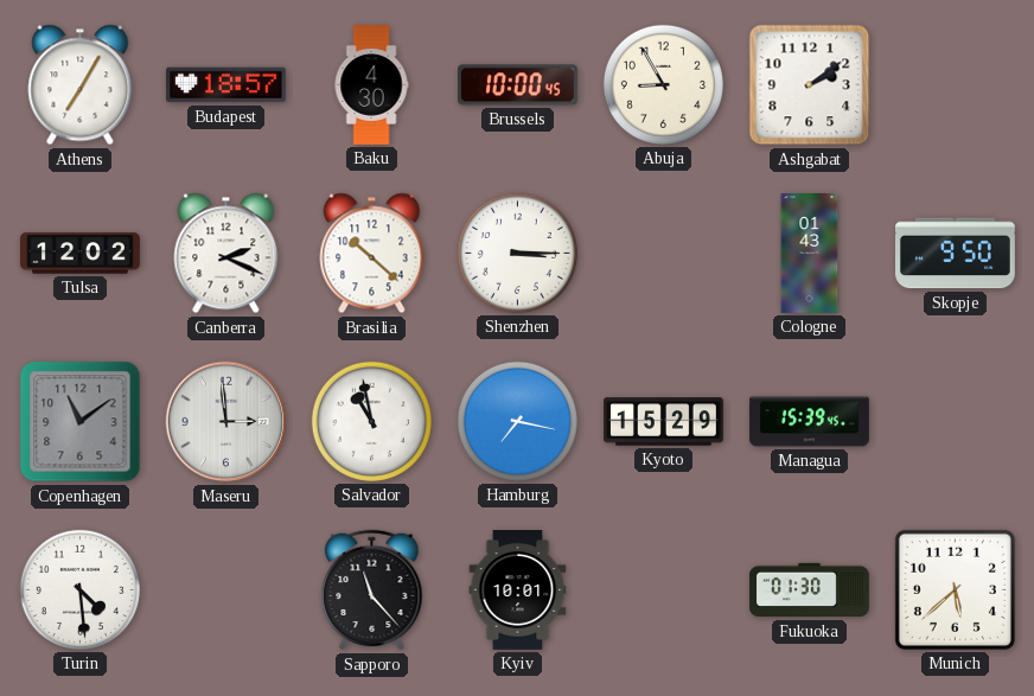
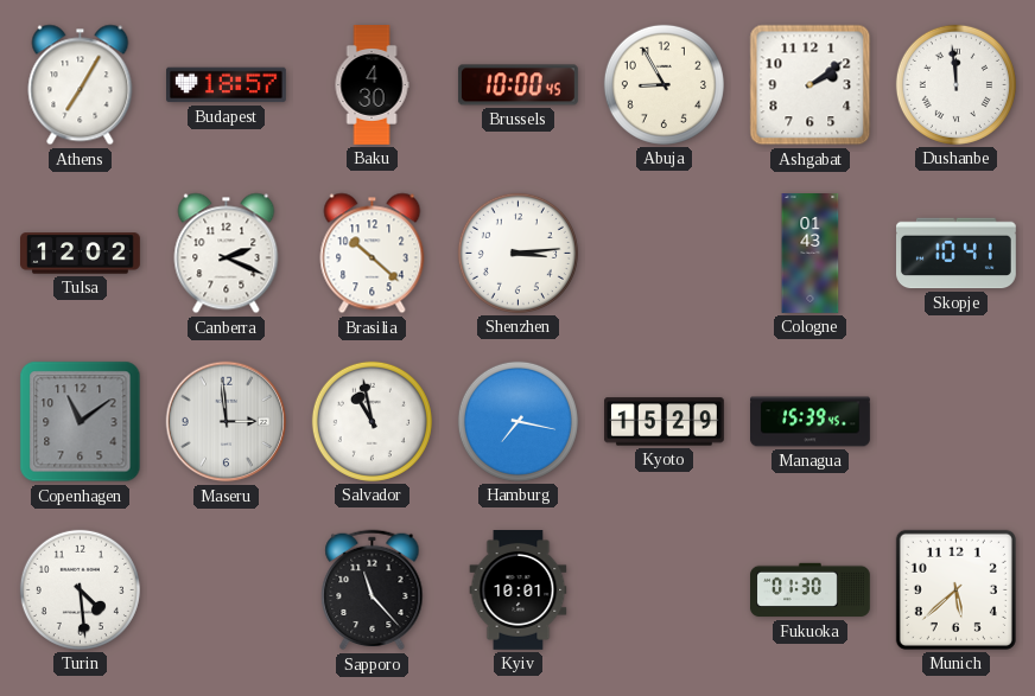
Dushanbe: none -> 11:59 (955, 84)
Shenzhen: 3:15 -> 3:14 (517, 253)
Skopje: 9:50 -> 10:41 (957, 254)
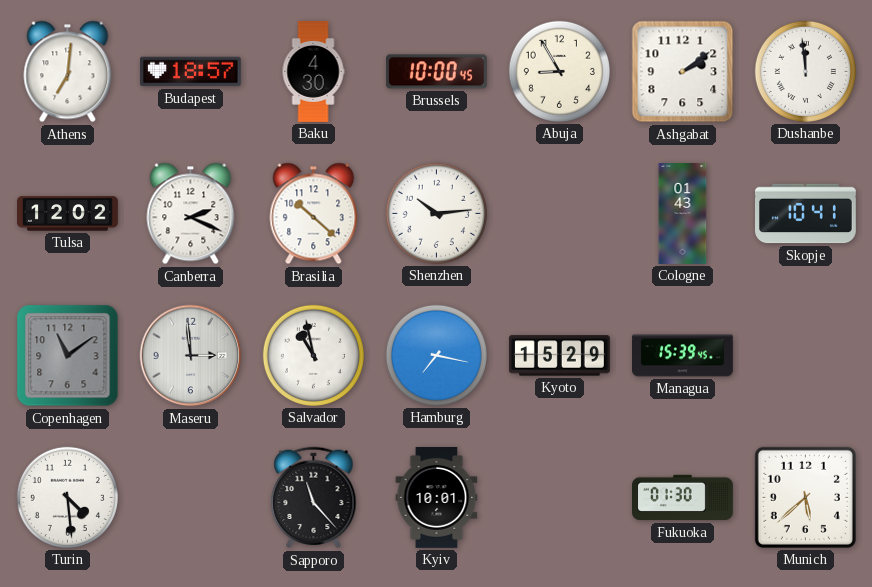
Athens: 7:05 -> 7:01 (68, 72)
Shenzhen: 3:14 -> 10:14 (436, 213)
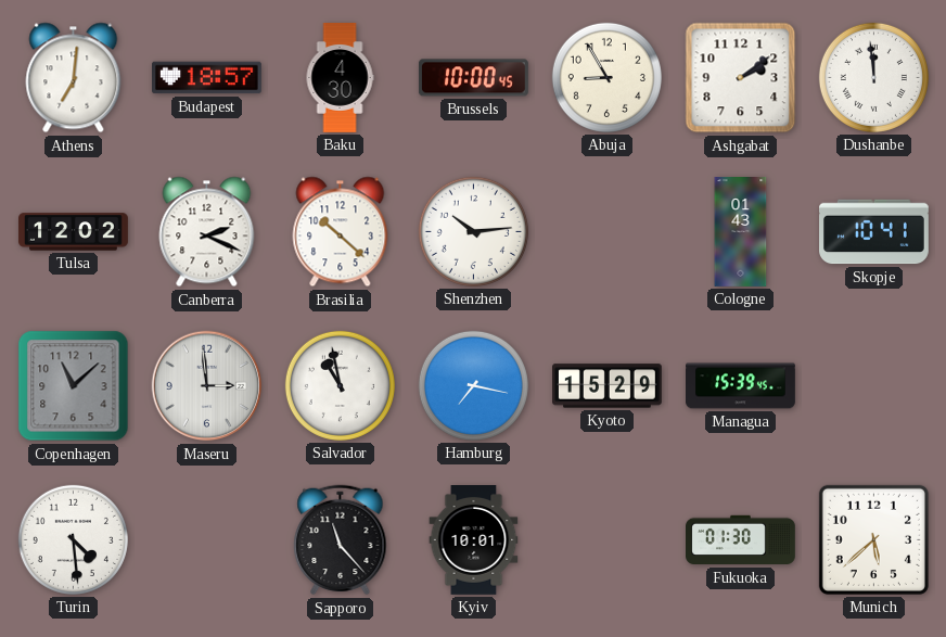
Copenhagen: 11:09 -> 11:08 (74, 386)
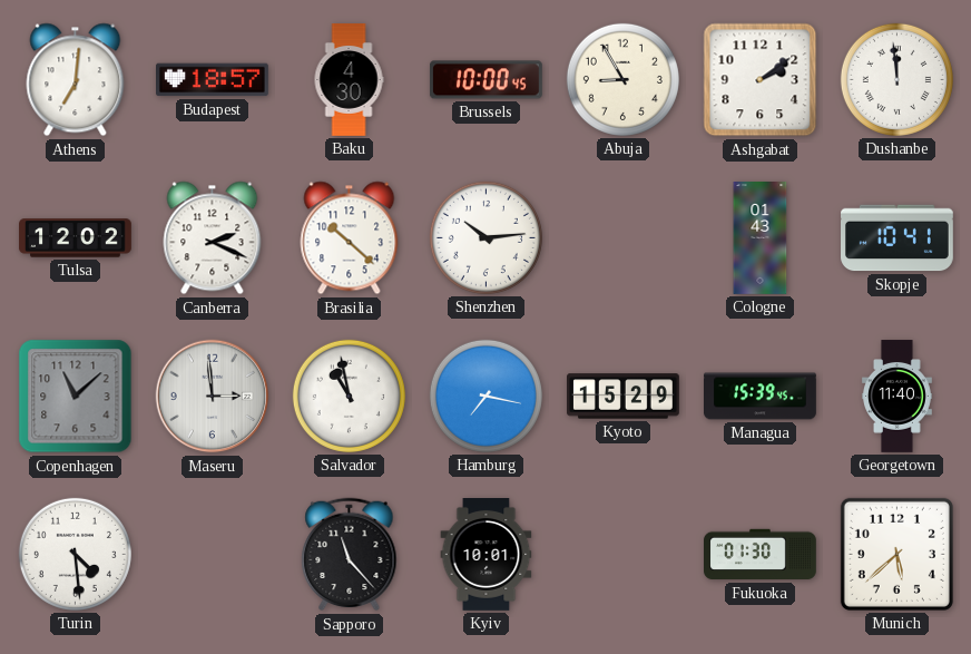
Georgetown: none -> 11:40 (898, 397)
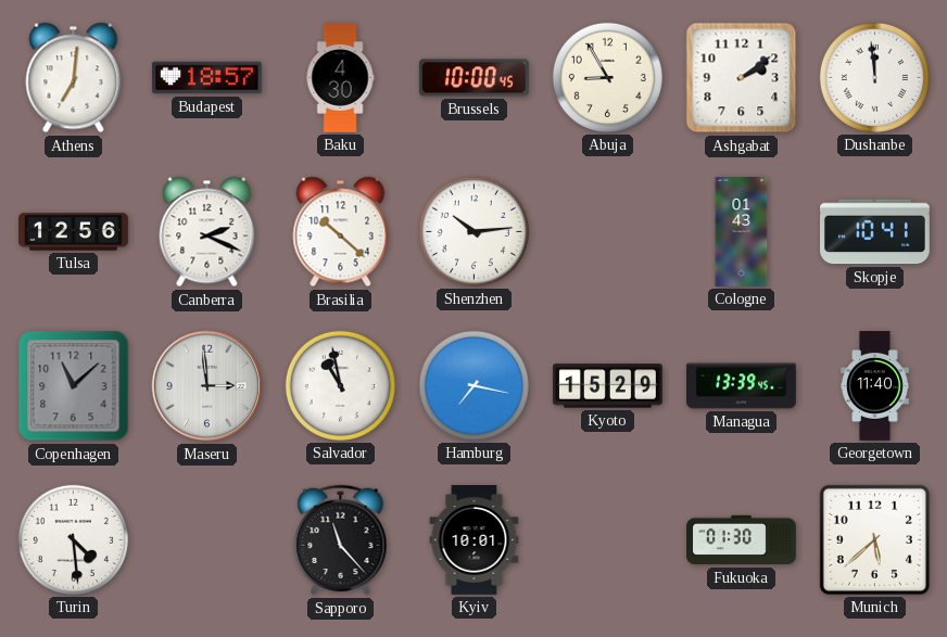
Tulsa: 12:02 -> 12:56 (74, 232)
Managua: 15:39 -> 13:39 (742, 386)
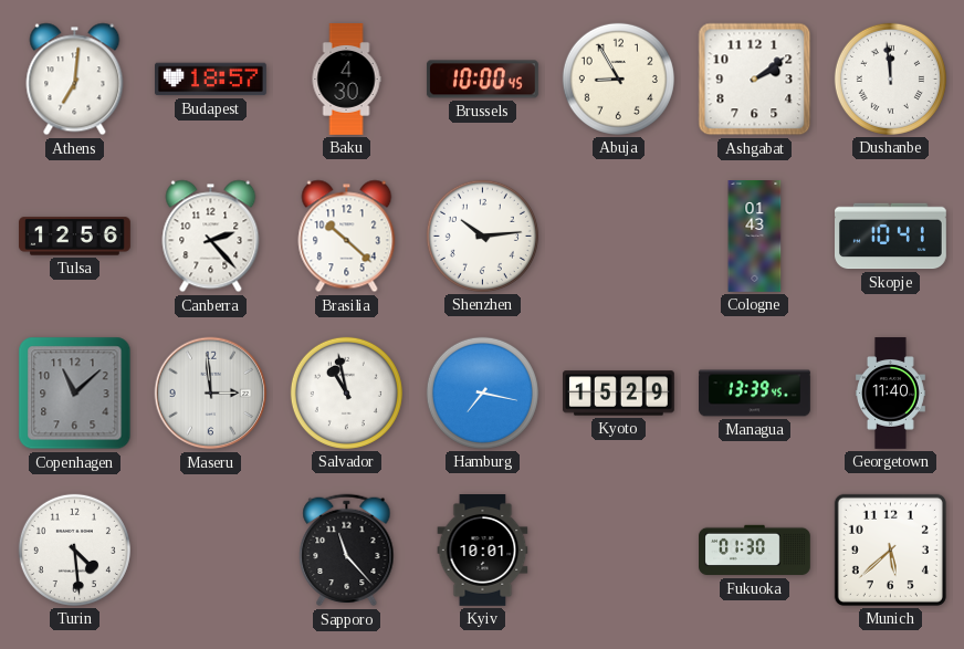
Canberra: 2:19 -> 2:23 (211, 237)
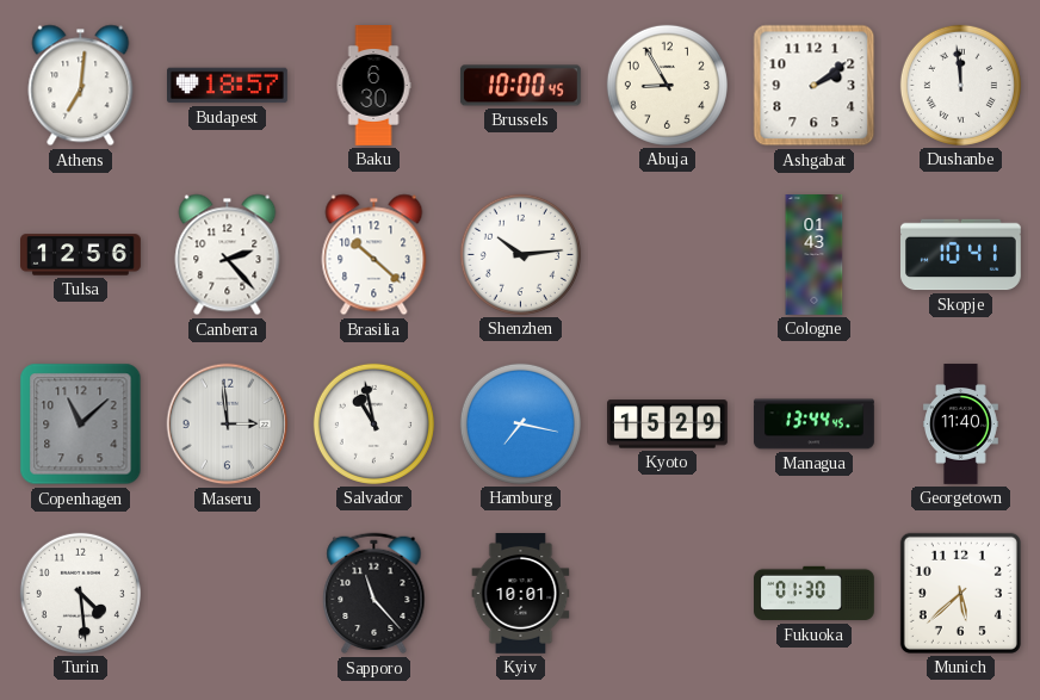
Baku: 4:30 -> 6:30 (373, 86)
Managua: 13:39 -> 13:44 (815, 425)
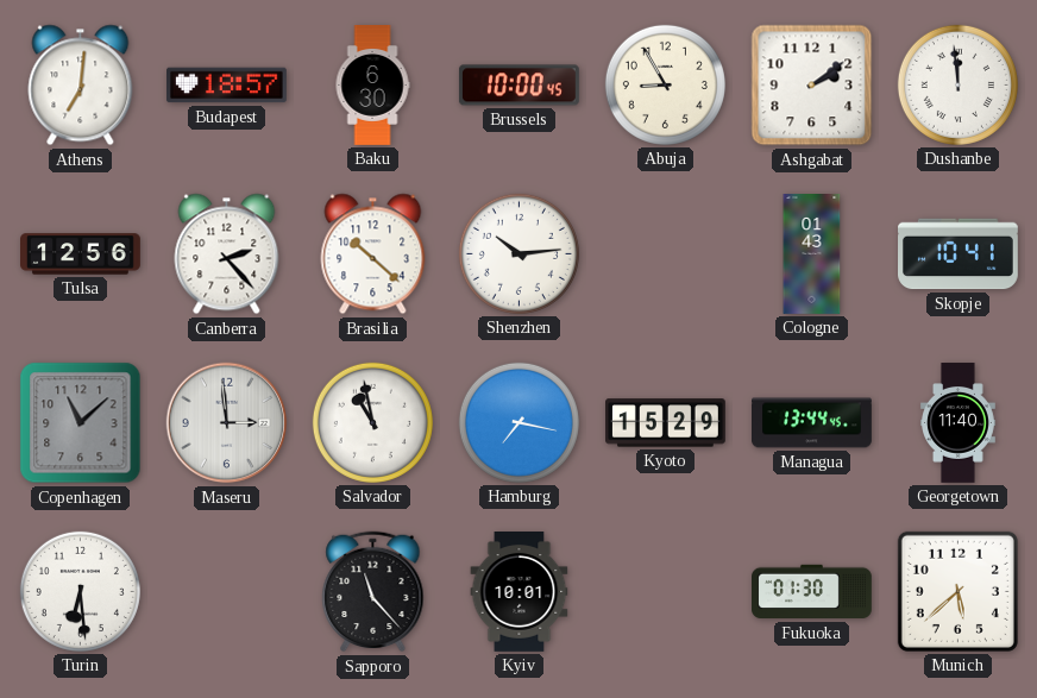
Turin: 4:29 -> 6:29 (80, 591)
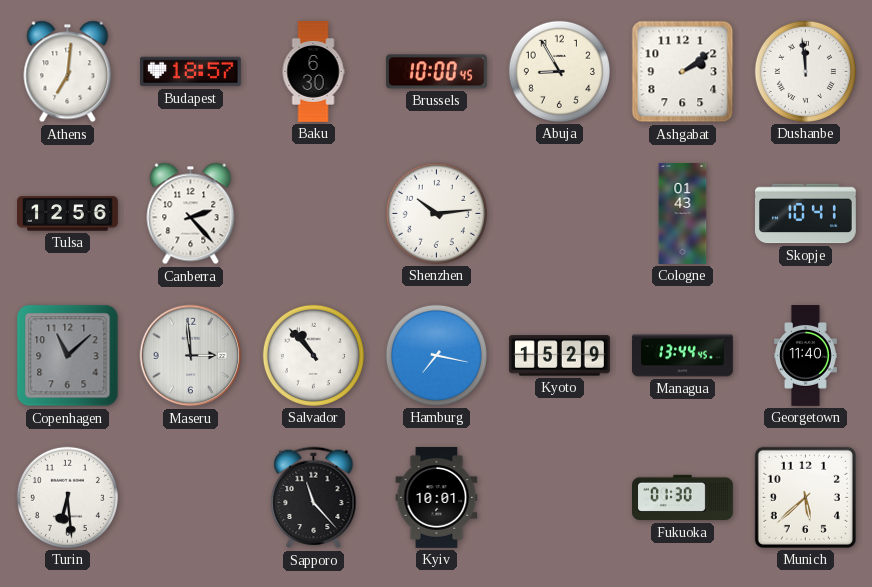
Brasilia: 10:22 -> none (373, 254)
Salvador: 10:58 -> 10:53 (313, 355)
